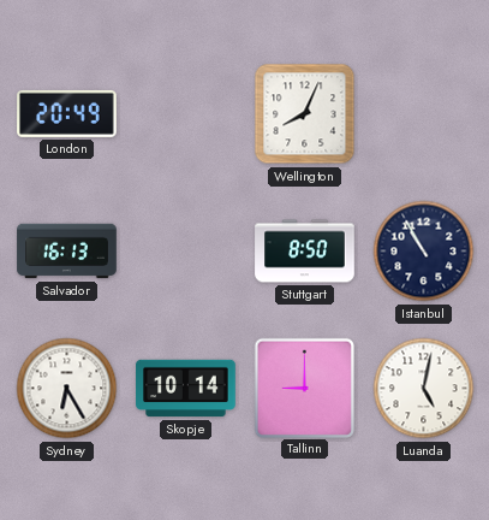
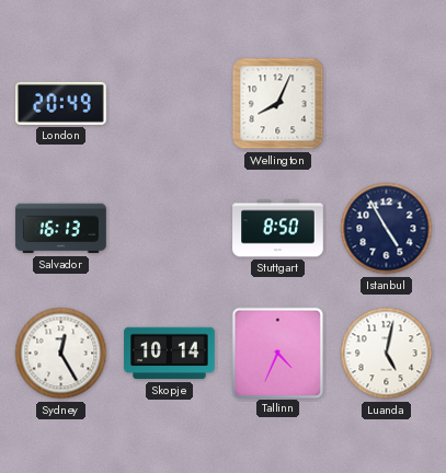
Istanbul: 10:55 -> 4:55 (387, 229)
Sydney: 6:25 -> 12:25 (61, 354)
Tallinn: 9:00 -> 4:34 (277, 353)
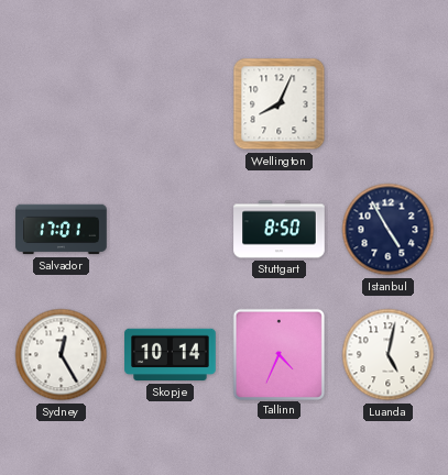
London: 20:49 -> none (61, 103)
Salvador: 16:13 -> 17:01 (62, 230)
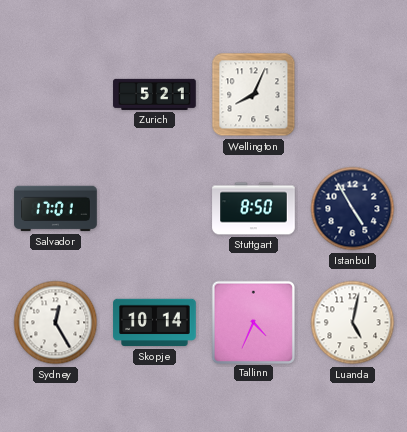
Zurich: none -> 5:21 (155, 94)
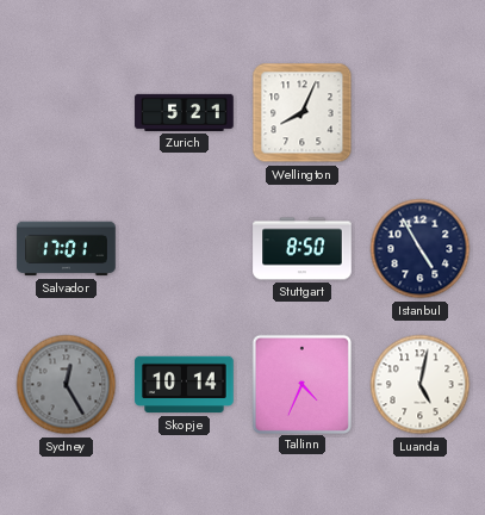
Sydney dial: white -> grey (67, 385)
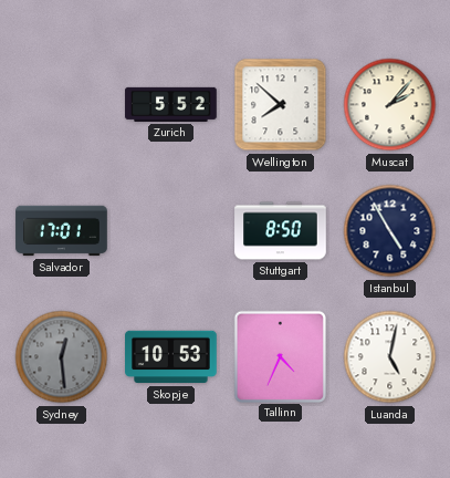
Zurich: 5:21 -> 5:52 (171, 104)
Wellington: 8:04 -> 7:52 (281, 105)
Muscat: none -> 2:07 (390, 105)
Sydney: 12:25 -> 12:29 (62, 357)
Skopje: 10:14 -> 10:53 (171, 357)
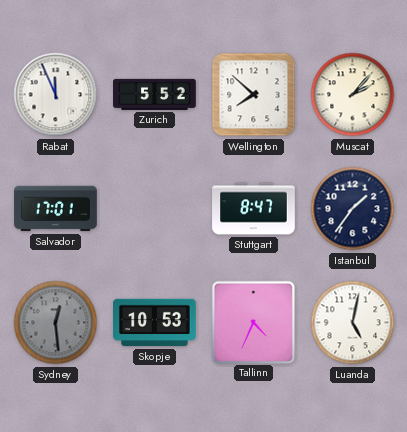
Rabat: none -> 11:56 (56, 95)
Stuttgart: 8:50 -> 8:47 (254, 209)
Istanbul: 4:55 -> 1:36 (353, 209)
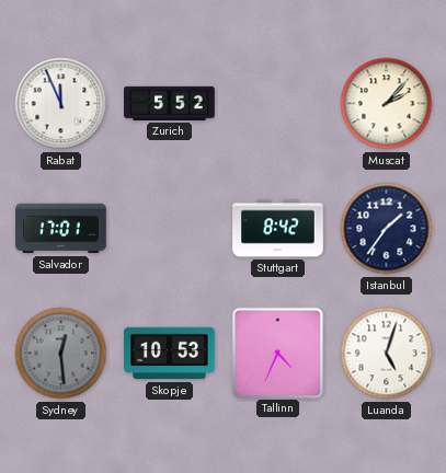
Wellington: 7:52 -> none (254, 95)
Stuttgart: 8:47 -> 8:42 (278, 229)
Luanda: 5:02 -> 5:03 (387, 354)
